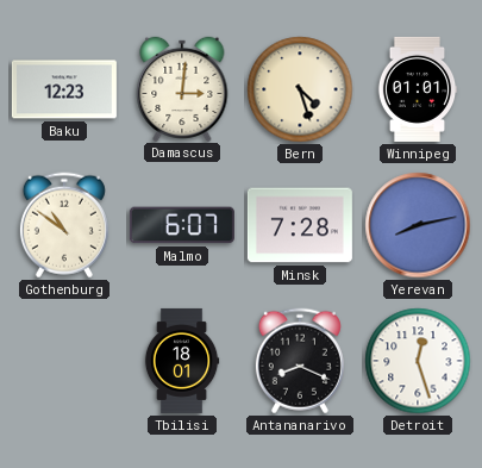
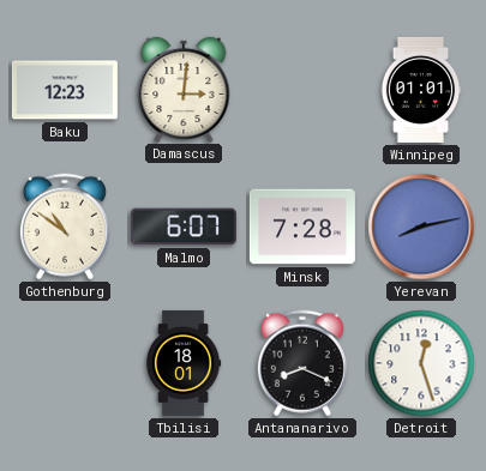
Bern: 4:27 -> none (300, 89)
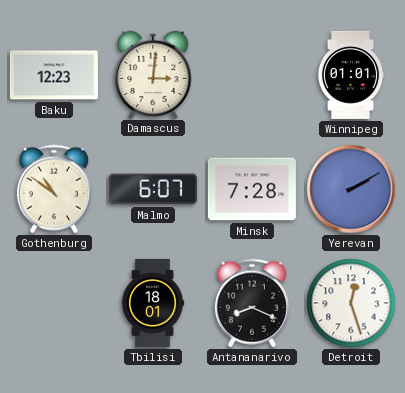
Yerevan: 8:13 -> 2:10 (351, 189)
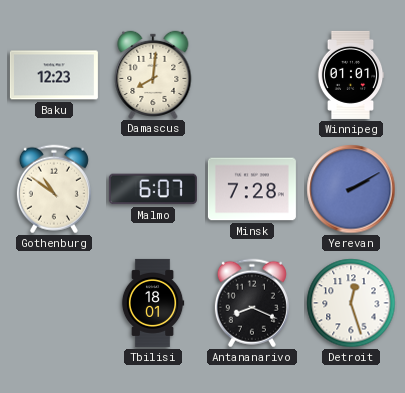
Damascus: 3:01 -> 8:01 (153, 74)
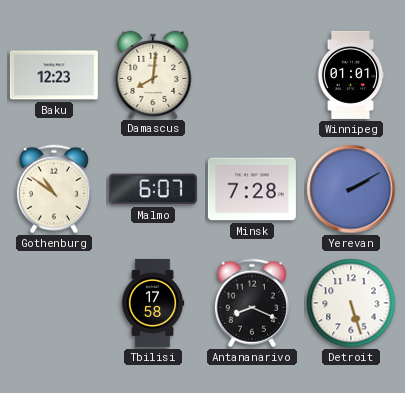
Tbilisi: 18:01 -> 17:58 (153, 303)
Detroit: 12:27 -> 5:27 (351, 303)
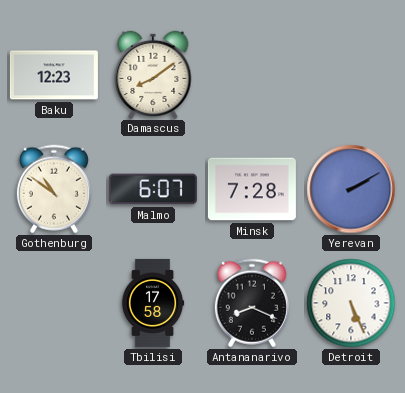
Damascus: 8:01 -> 8:09 (153, 74)
Winnipeg: 01:01 -> none (351, 75)
Detroit: 5:27 -> 5:26 (351, 303)
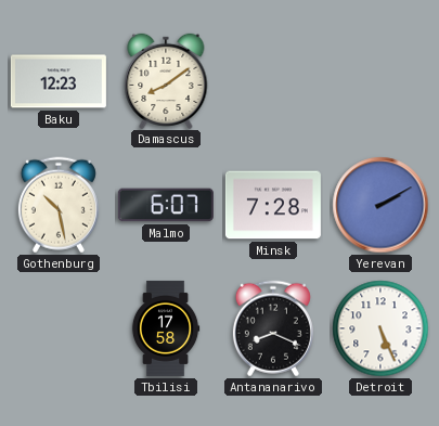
Gothenburg: 10:51 -> 10:28 (59, 205)
